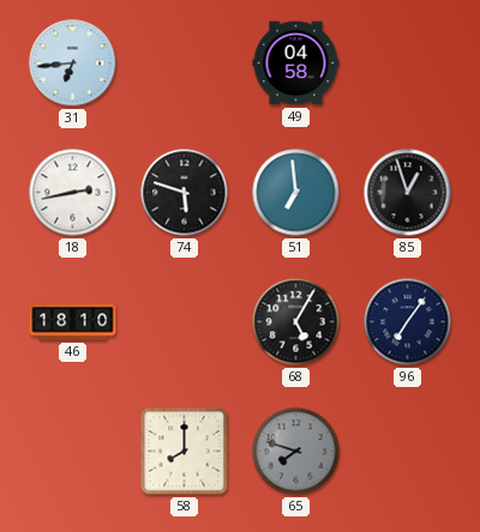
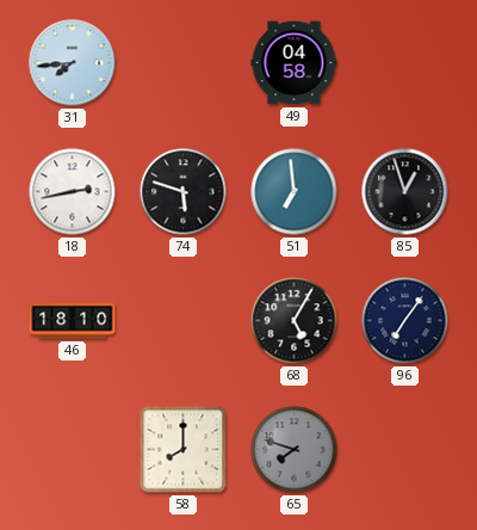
31: 6:44 -> 7:44 (73, 63)
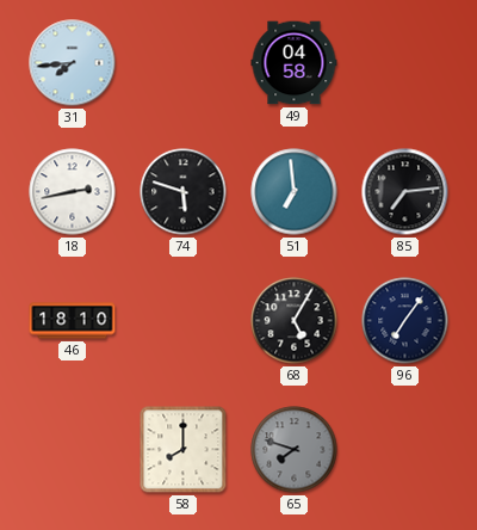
85: 12:57 -> 7:14 (405, 192)
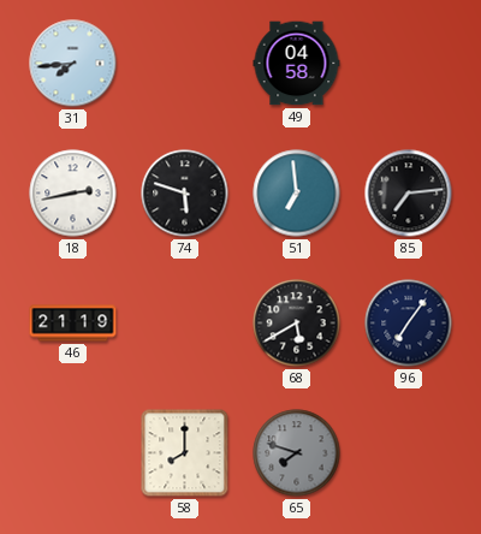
46: 18:10 -> 21:19 (73, 324)
68: 5:05 -> 5:40 (297, 324)
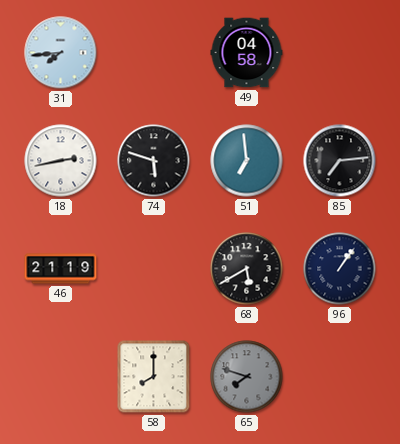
96: 7:06 -> 1:06 (340, 269)
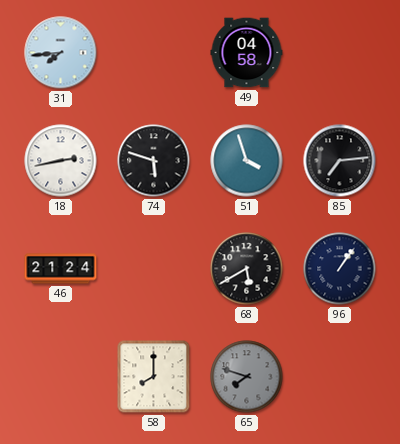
51: 6:59 -> 3:57 (247, 161)
46: 21:19 -> 21:24 (61, 269)
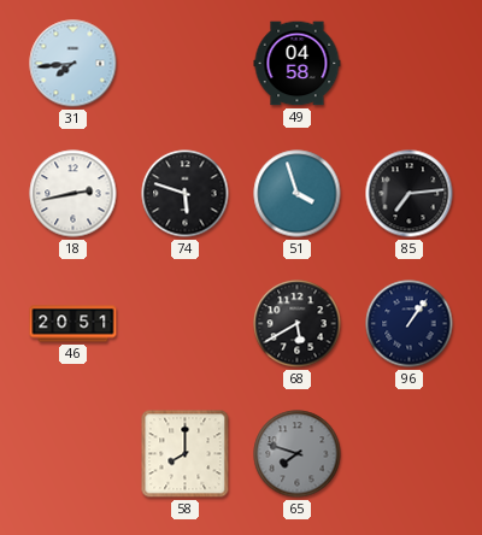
46: 21:24 -> 20:51 (74, 324)
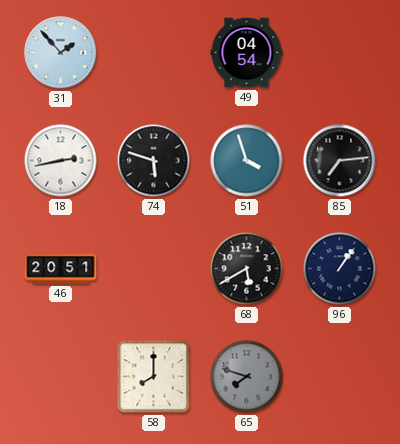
31: 7:44 -> 1:53 (61, 53)
49: 04:58 -> 04:54 (247, 53)
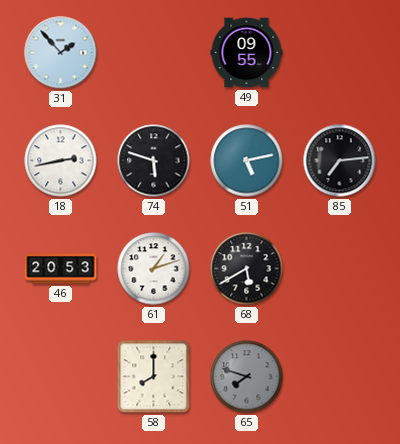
49: 04:54 -> 09:55 (247, 53)
51: 3:57 -> 5:13 (247, 161)
46: 20:51 -> 20:53 (61, 269)
61: none -> 1:12 (154, 269)
96: 1:06 -> none (340, 269)
